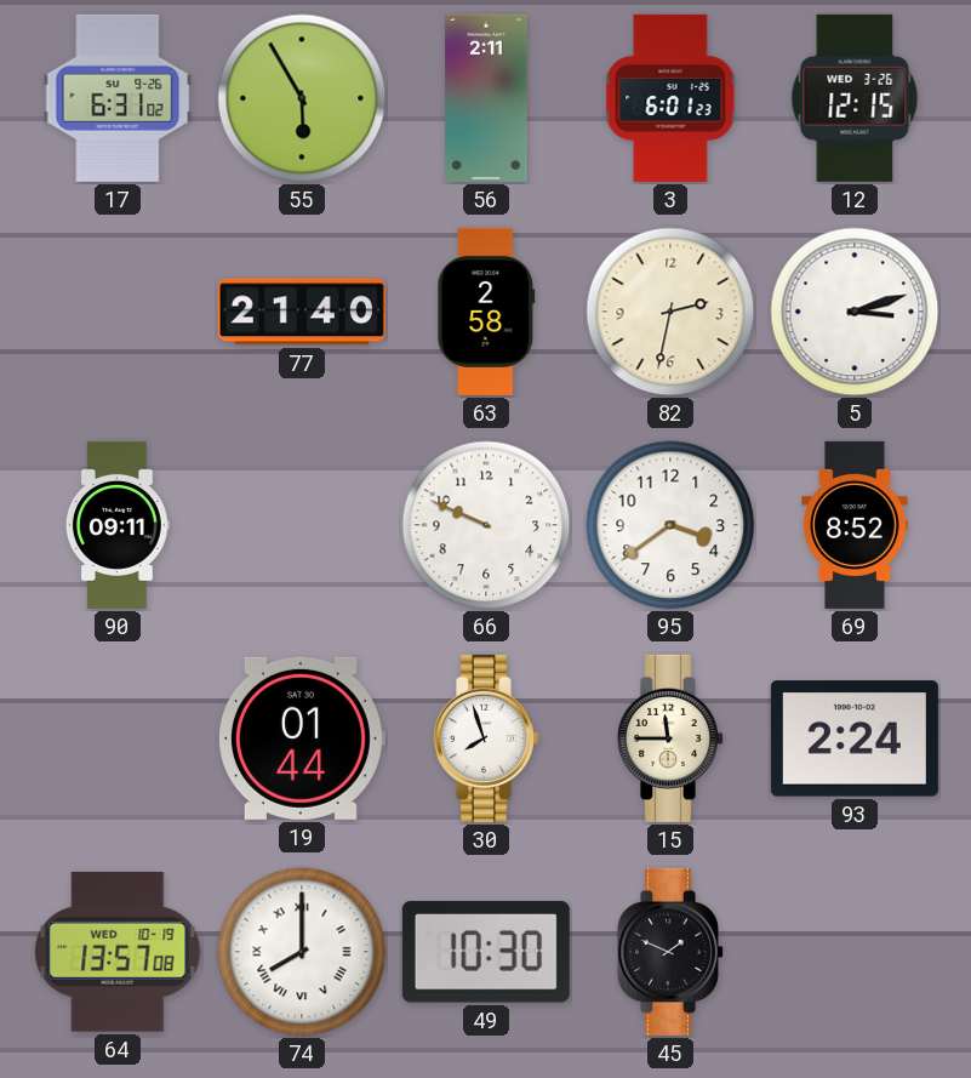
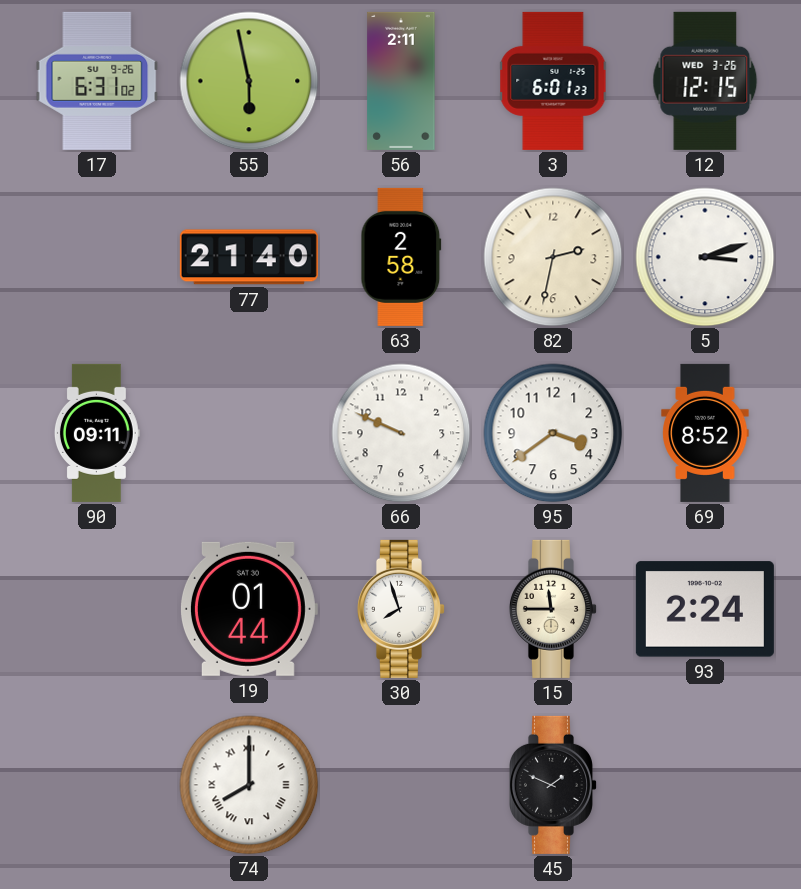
55: 5:55 -> 5:58 (249, 81)
64: 13:57 -> none (118, 952)
49: 10:30 -> none (486, 953)
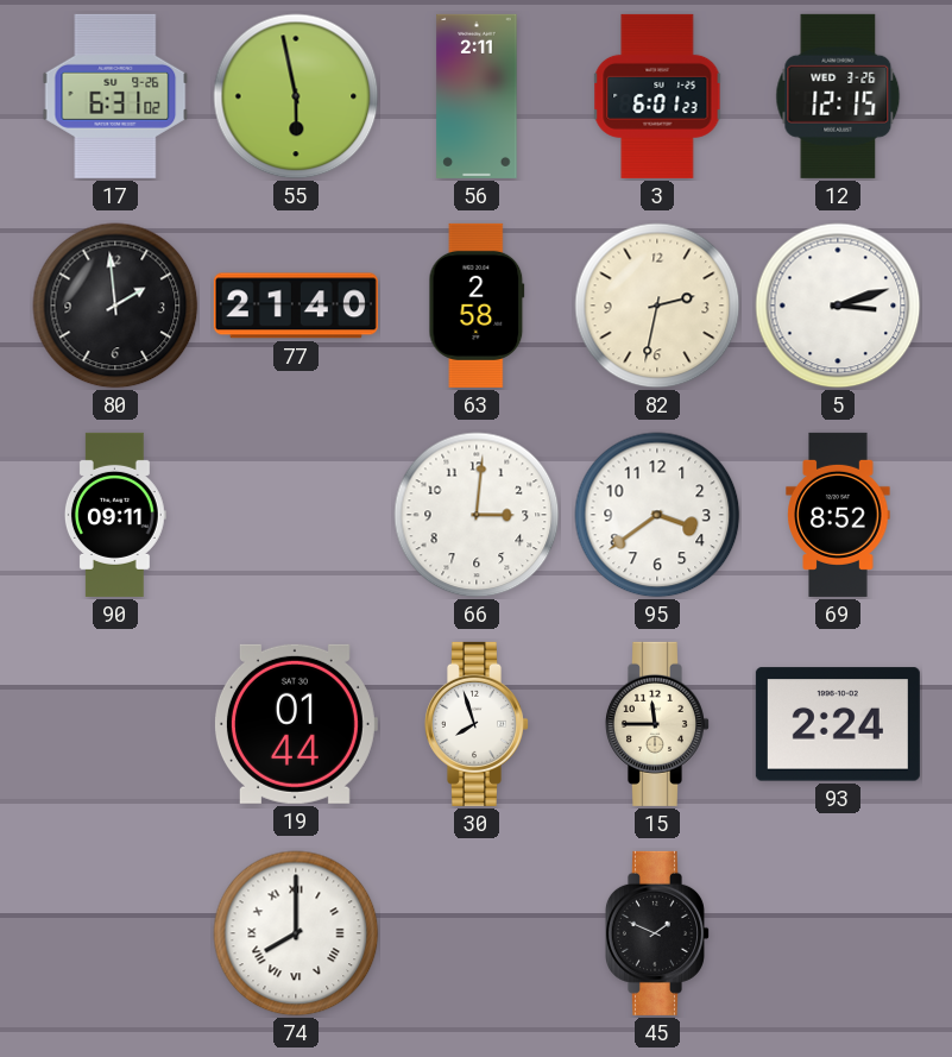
80: none -> 1:59 (115, 306)
66: 9:49 -> 3:01 (477, 515)
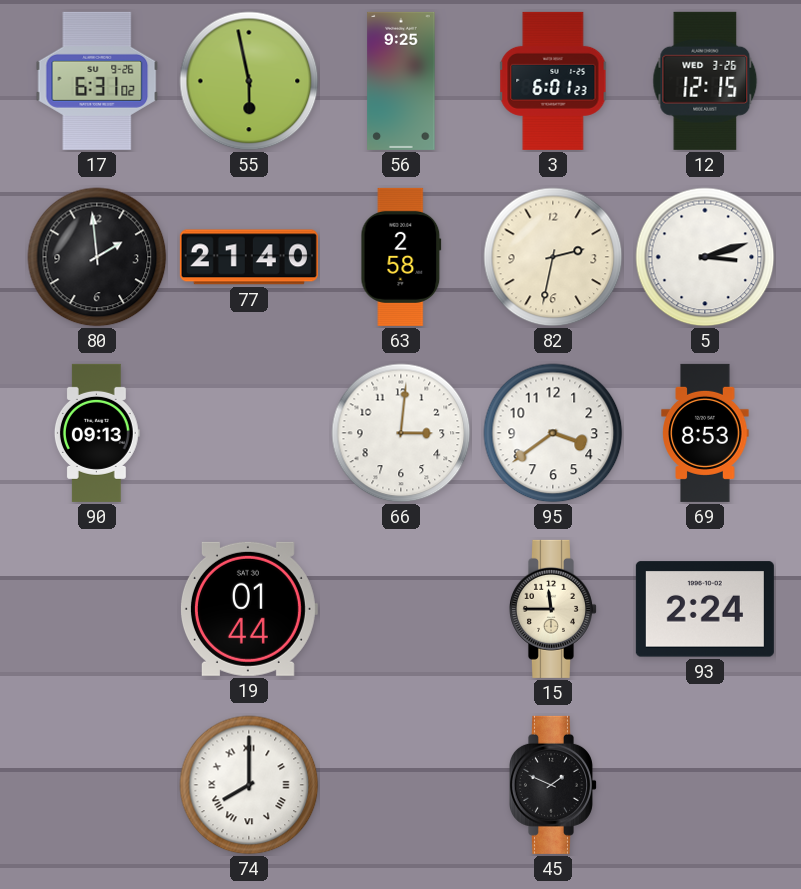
56: 2:11 -> 9:25 (401, 81)
90: 09:11 -> 09:13 (97, 433)
69: 8:52 -> 8:53 (705, 433)
30: 7:57 -> none (477, 724)
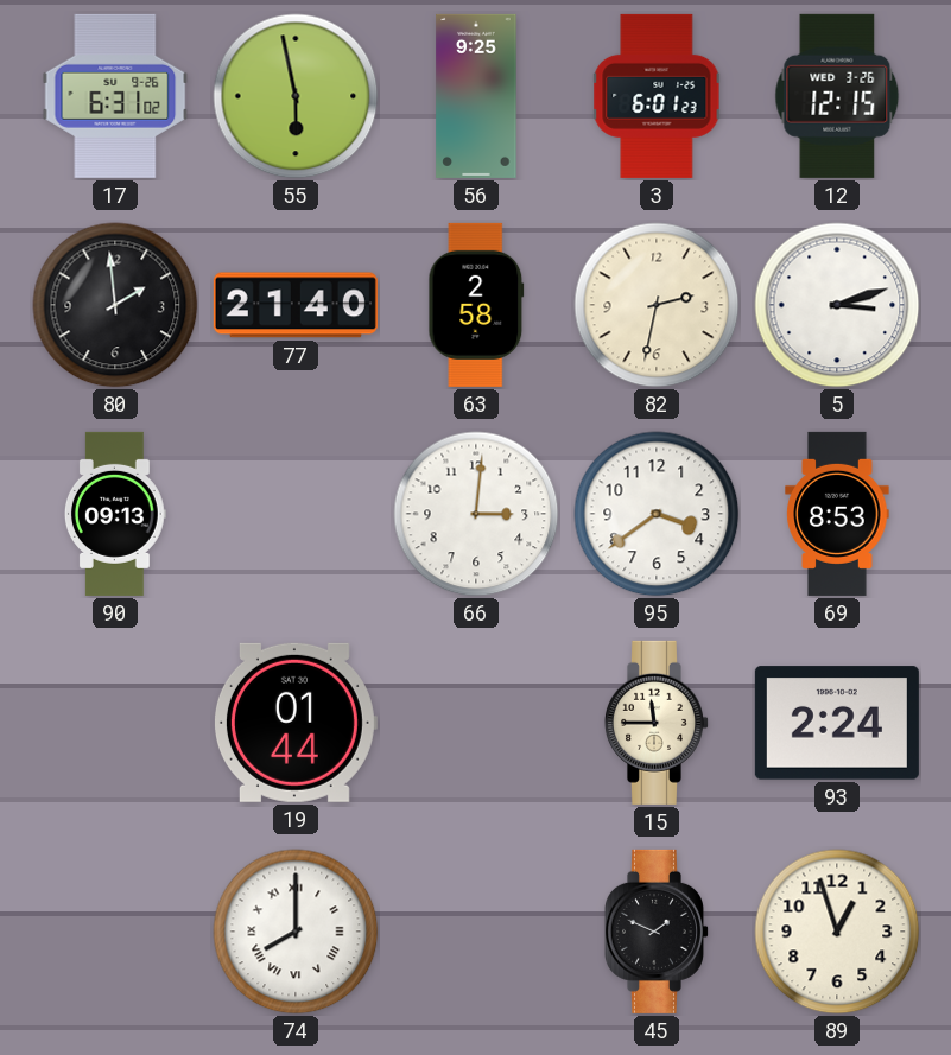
89: none -> 12:57 (837, 932)
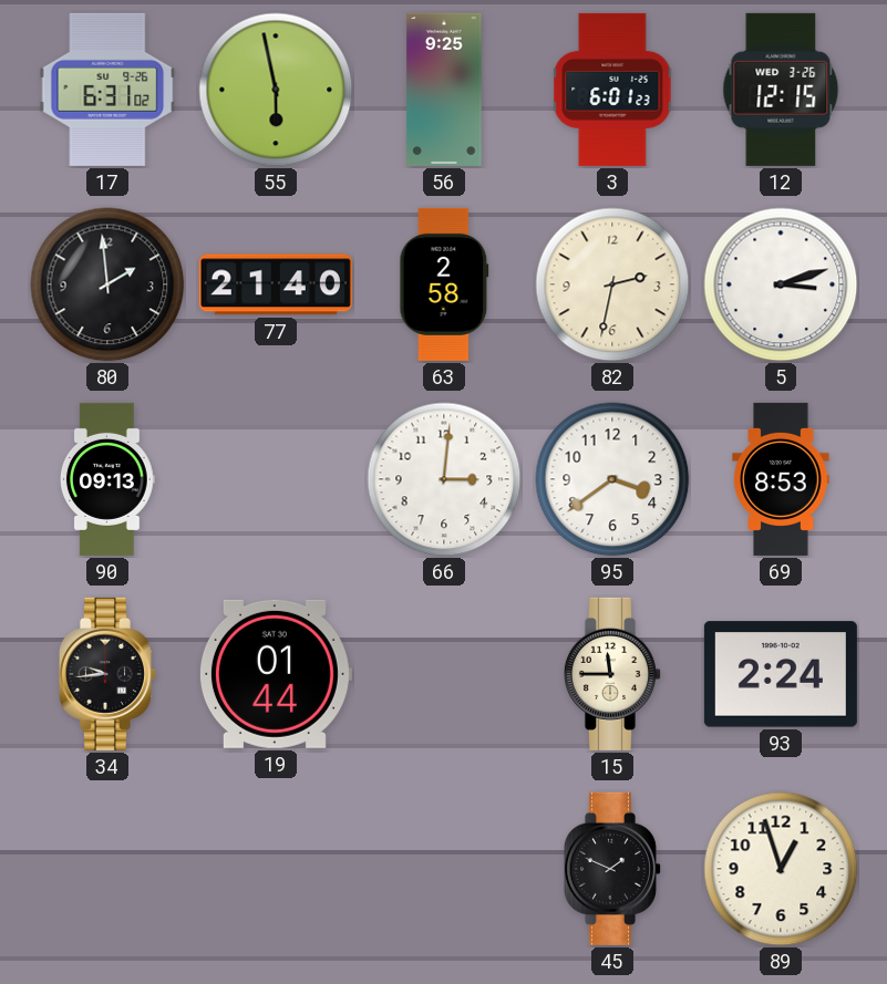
34: none -> 9:44 (107, 674)
74: 8:00 -> none (296, 932)
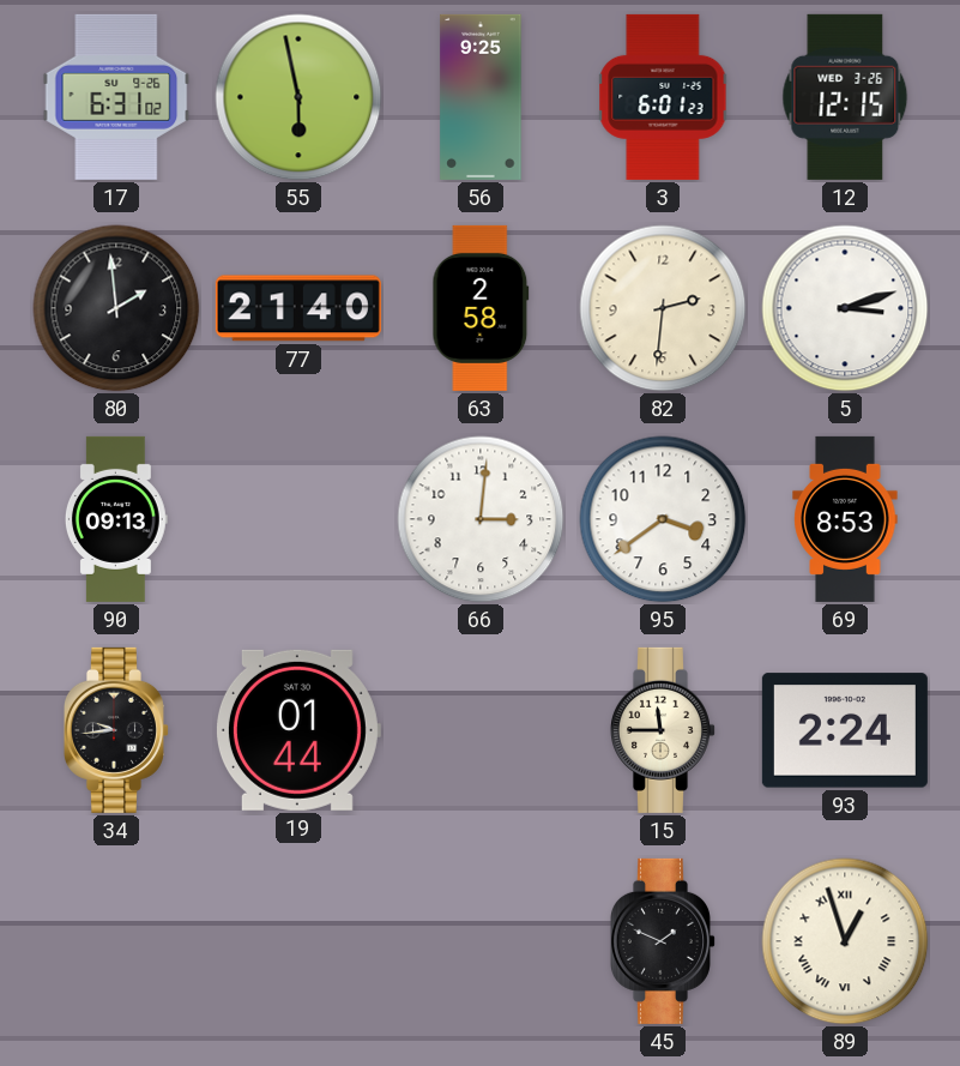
82: 2:32 -> 2:31 (663, 308)
89 numerals: Arabic -> Roman (845, 941)
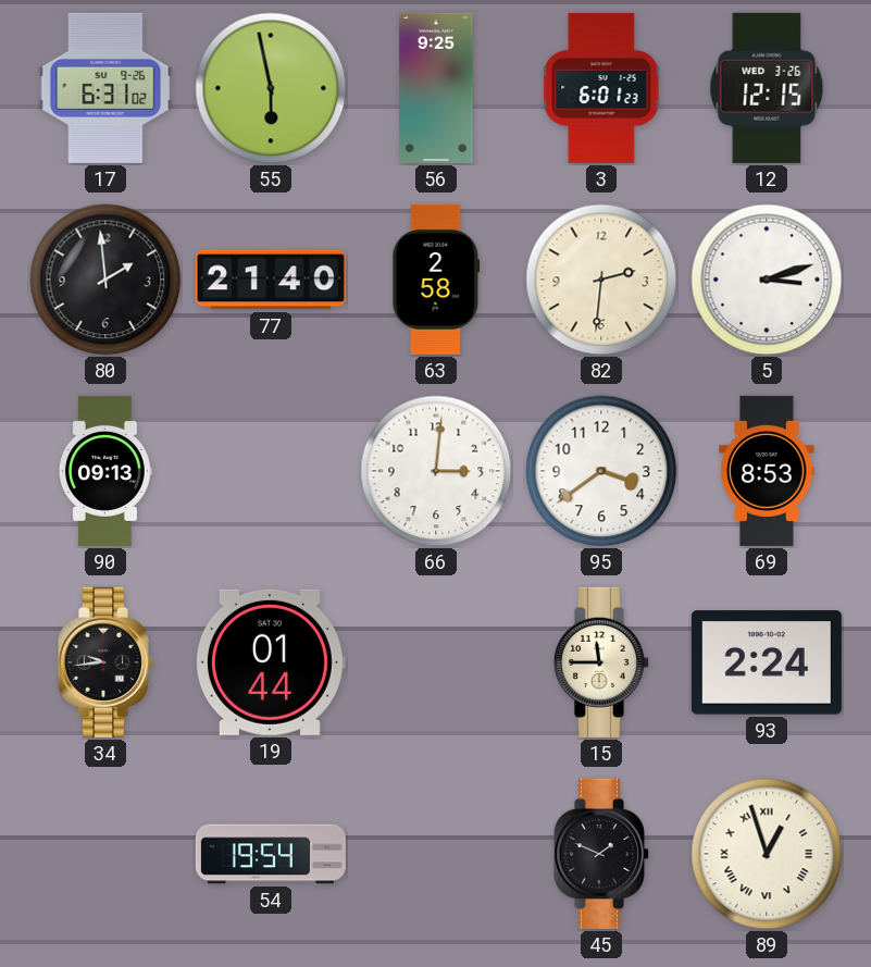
54: none -> 19:54 (271, 854)
